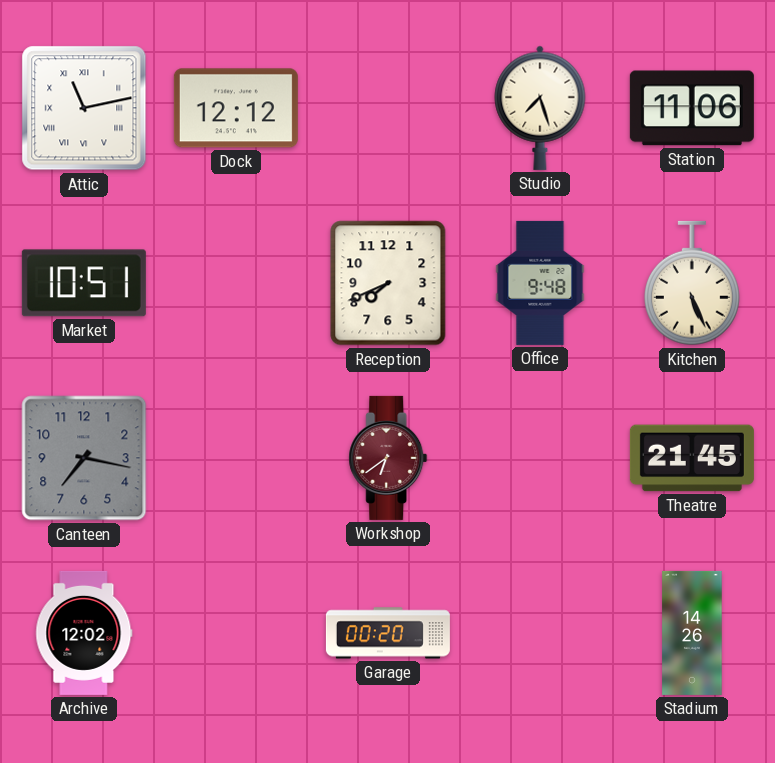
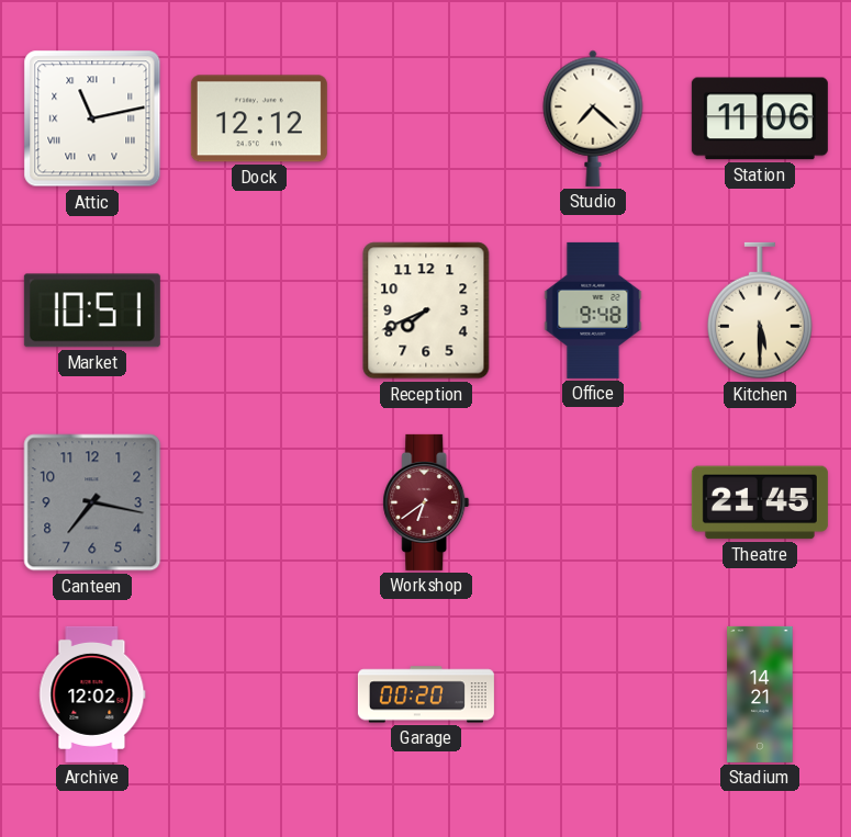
Studio: 7:27 -> 7:22 (593, 118)
Kitchen: 5:26 -> 5:30 (760, 310)
Stadium: 14:26 -> 14:21 (760, 694)
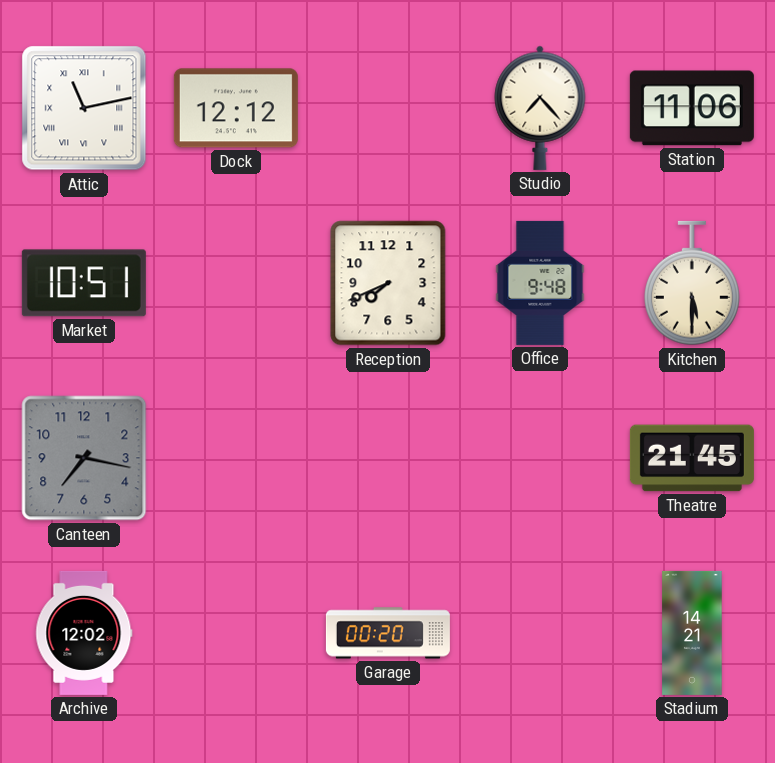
Studio: 7:22 -> 7:23 (540, 108)
Workshop: 6:39 -> none (426, 502)
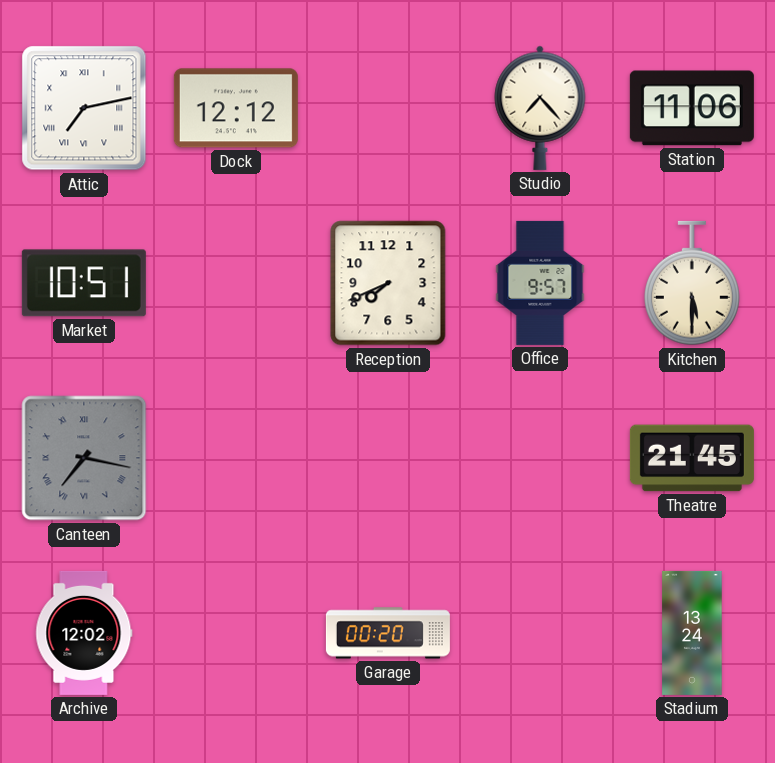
Attic: 11:13 -> 7:13 (84, 108)
Office: 9:48 -> 9:57 (540, 283)
Canteen numerals: Arabic -> Roman (84, 458)
Stadium: 14:21 -> 13:24 (692, 633)
